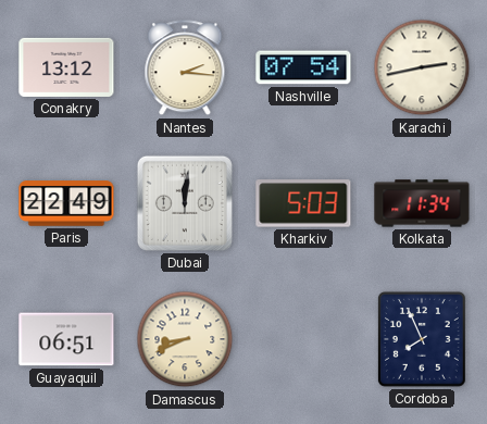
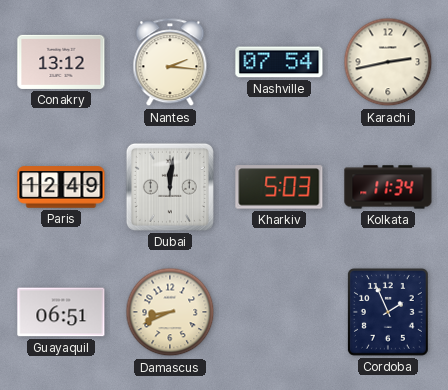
Paris: 22:49 -> 12:49 (61, 187)
Cordoba: 7:56 -> 1:56 (388, 312)
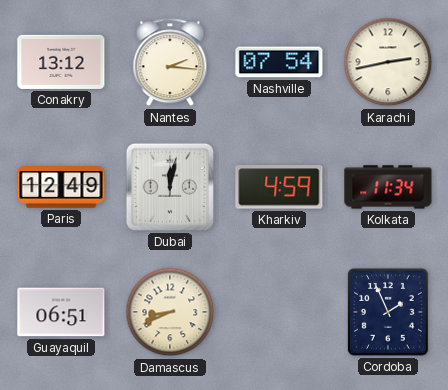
Dubai: 12:01 -> 12:02 (170, 187)
Kharkiv: 5:03 -> 4:59 (279, 187)
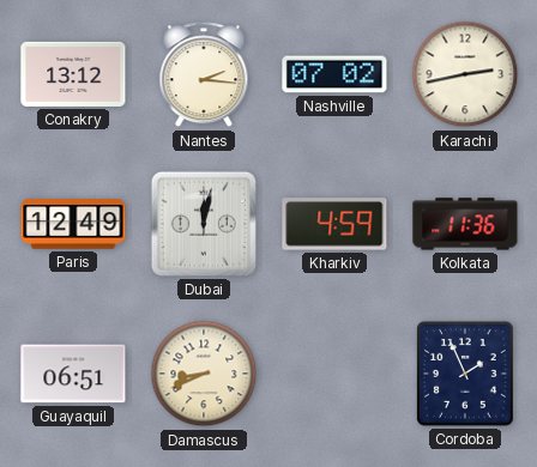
Nashville: 07:54 -> 07:02 (334, 74)
Kolkata: 11:34 -> 11:36 (465, 224)
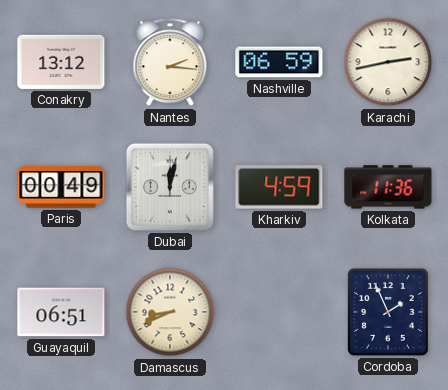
Nashville: 07:02 -> 06:59 (279, 62)
Paris: 12:49 -> 00:49 (61, 187)
